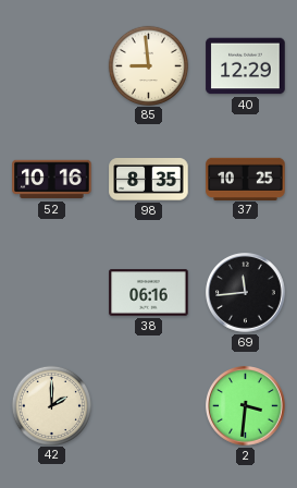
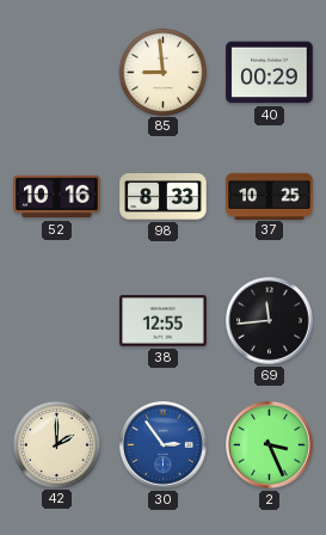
40: 12:29 -> 00:29 (270, 73)
98: 8:35 -> 8:33 (164, 197)
38: 06:16 -> 12:55 (164, 321)
30: none -> 2:54 (164, 445)
2: 3:31 -> 3:26 (270, 445)
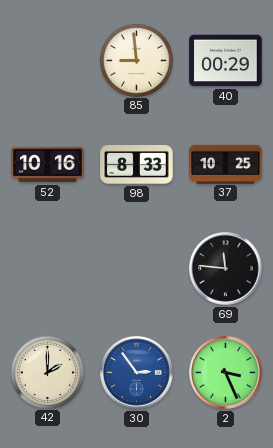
38: 12:55 -> none (164, 321)
69: 11:44 -> 11:46 (226, 269)
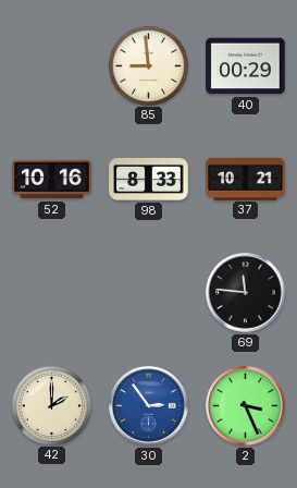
37: 10:25 -> 10:21 (246, 179)
